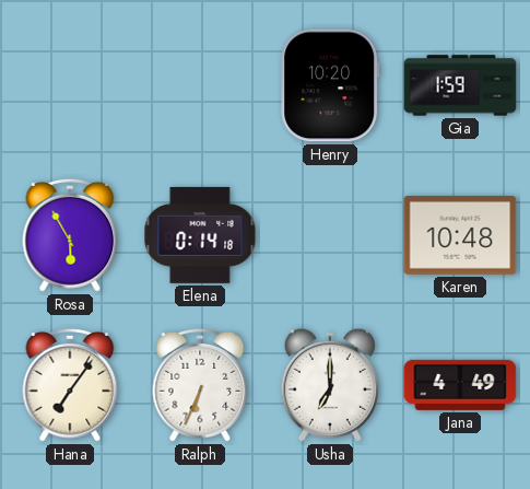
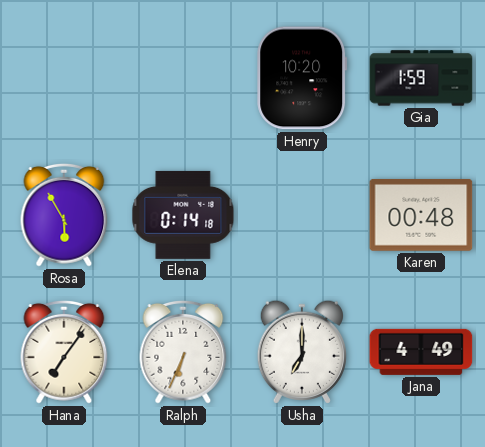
Karen: 10:48 -> 00:48 (421, 215)
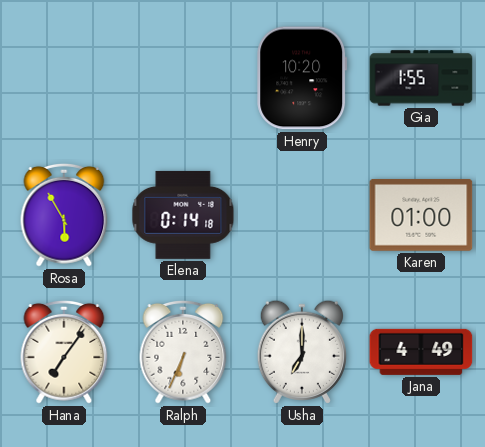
Gia: 1:59 -> 1:55 (421, 78)
Karen: 00:48 -> 01:00 (421, 215)
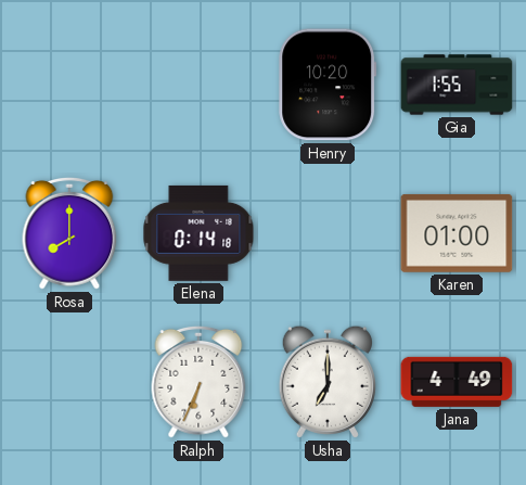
Rosa: 5:55 -> 8:00 (69, 233)
Hana: 7:06 -> none (64, 352)
